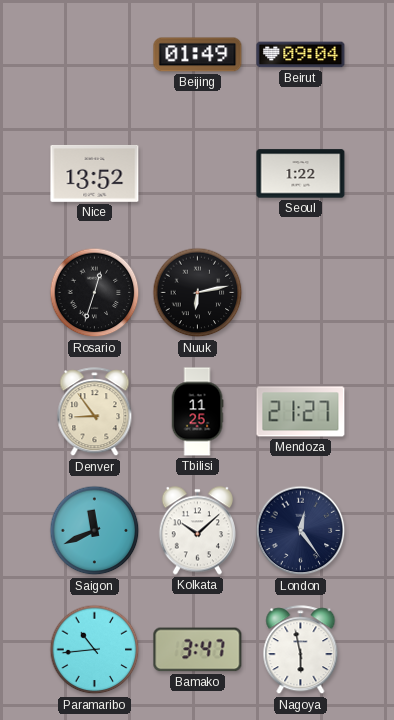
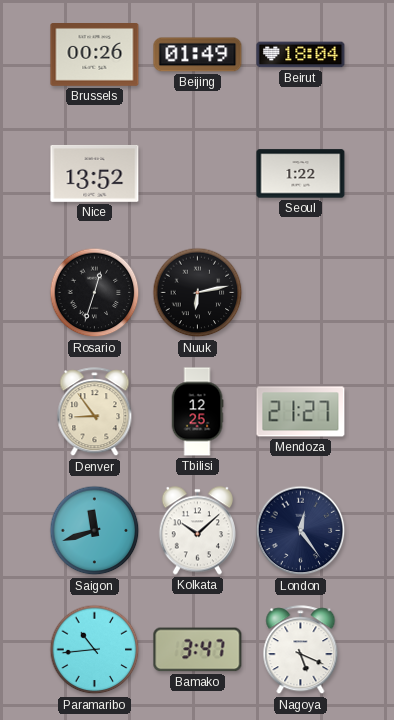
Brussels: none -> 00:26 (95, 55)
Beirut: 09:04 -> 18:04 (301, 55)
Tbilisi: 11:25 -> 12:25 (197, 412)
Saigon: 11:41 -> 11:42 (95, 531)
Nagoya: 5:58 -> 5:19 (301, 650)
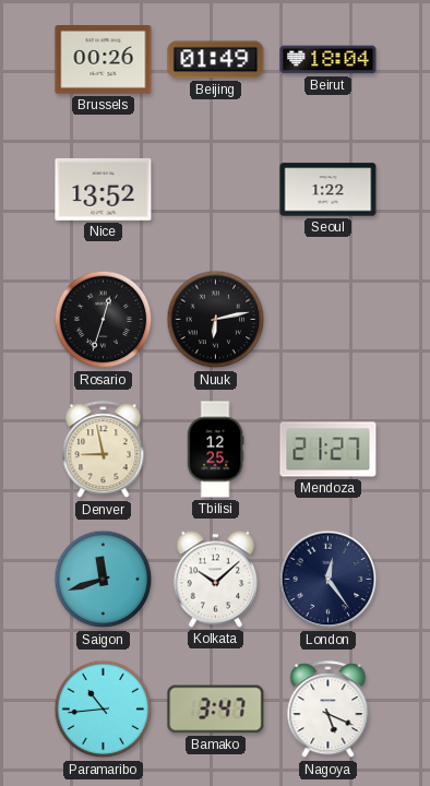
Denver: 8:54 -> 8:58 (104, 450)
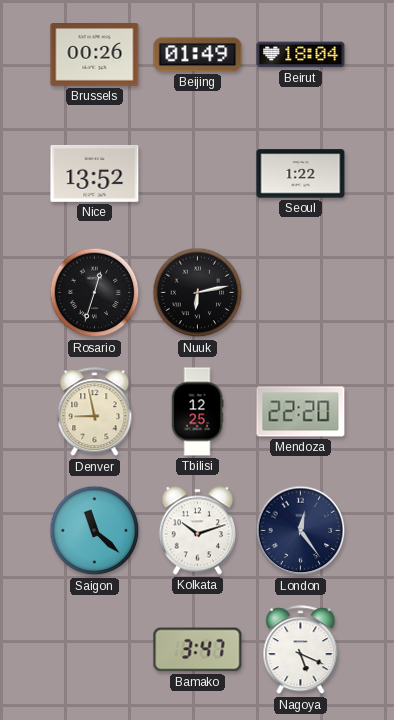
Mendoza: 21:27 -> 22:20 (301, 412)
Saigon: 11:42 -> 11:22 (95, 531)
Kolkata: 10:08 -> 10:12 (197, 531)
Paramaribo: 10:44 -> none (104, 710)
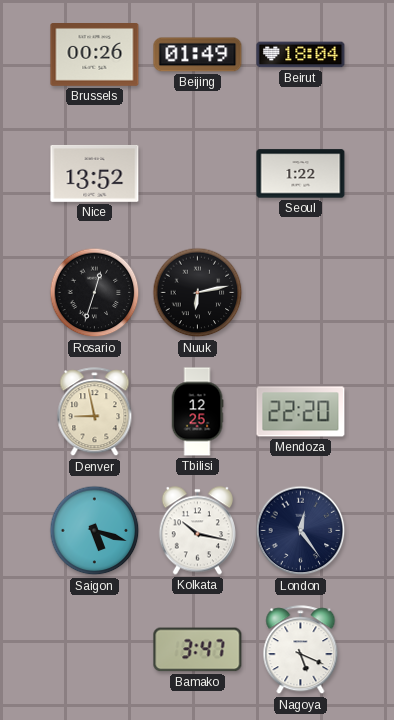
Saigon: 11:22 -> 5:18 (95, 531)
Kolkata: 10:12 -> 10:17 (197, 531)
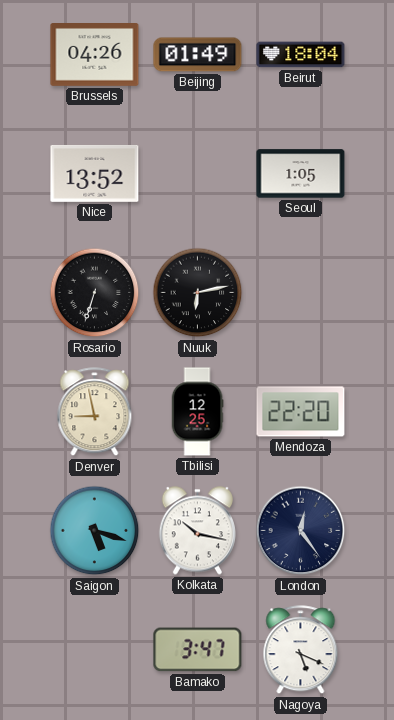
Brussels: 00:26 -> 04:26 (95, 55)
Seoul: 1:22 -> 1:05 (301, 174)
Rosario: 12:33 -> 6:33 (95, 293)
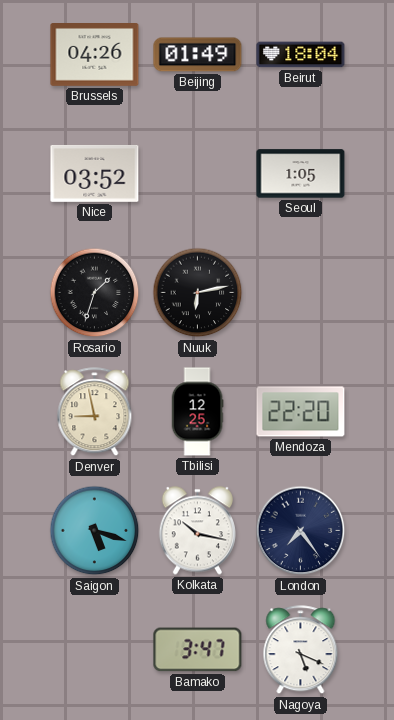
Nice: 13:52 -> 03:52 (95, 173)
Rosario: 6:33 -> 1:33 (95, 293)
London: 12:24 -> 7:24 (301, 531)
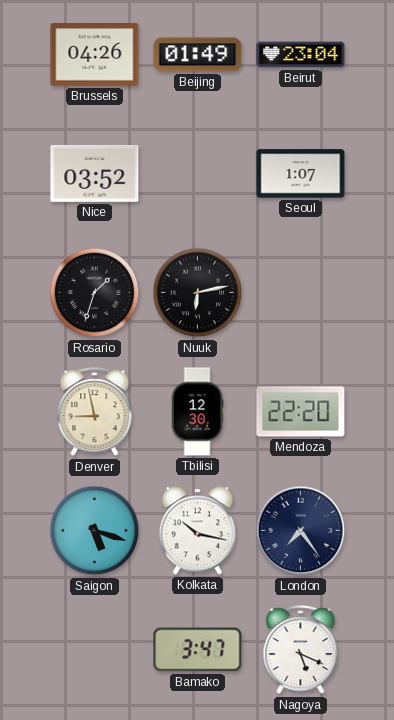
Beirut: 18:04 -> 23:04 (301, 55)
Seoul: 1:05 -> 1:07 (301, 174)
Tbilisi: 12:25 -> 12:30 (197, 412)
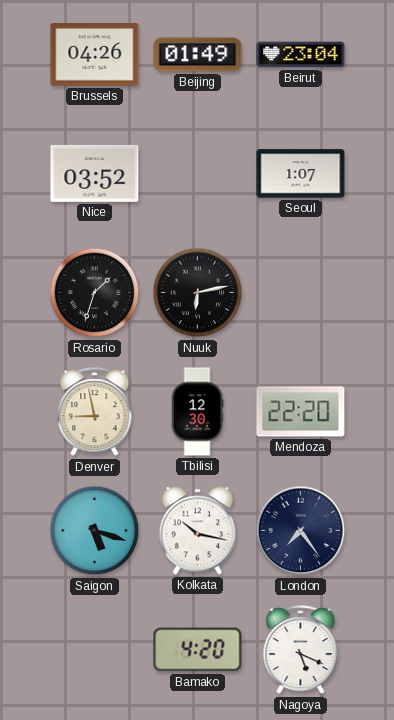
Bamako: 3:47 -> 4:20 (198, 650)
